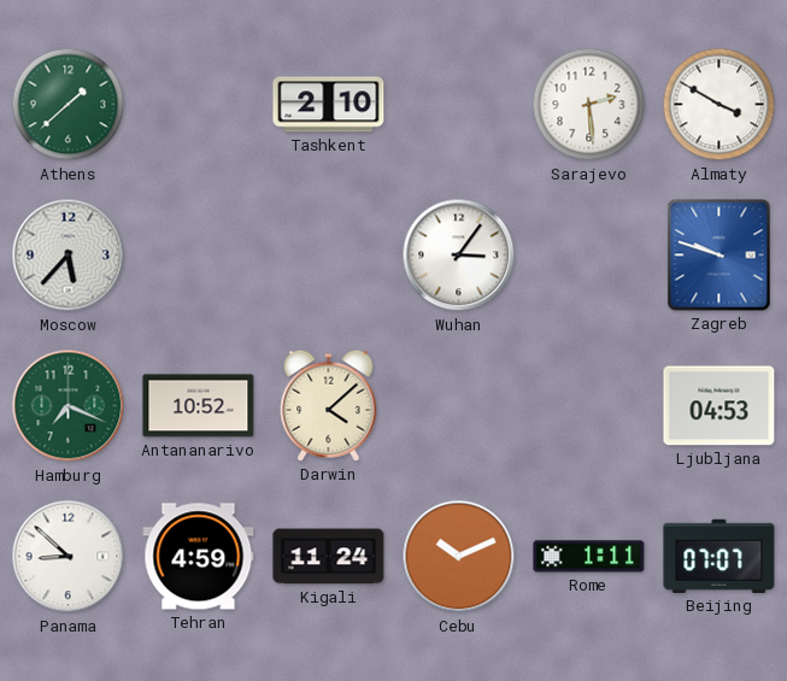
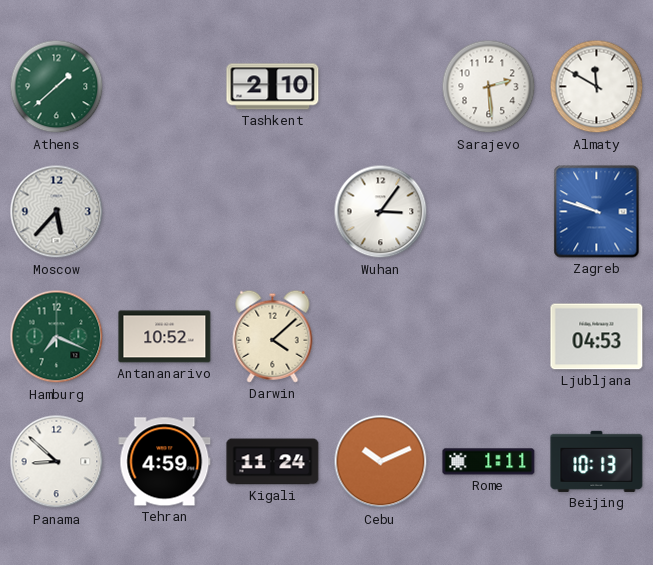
Almaty: 3:50 -> 11:50 (597, 87)
Beijing: 07:07 -> 10:13 (597, 461)
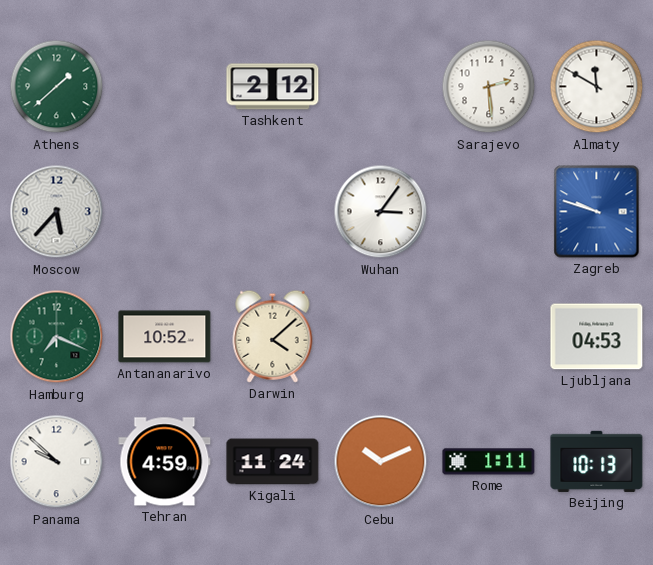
Tashkent: 2:10 -> 2:12 (273, 87)
Panama: 8:52 -> 9:52 (57, 462)
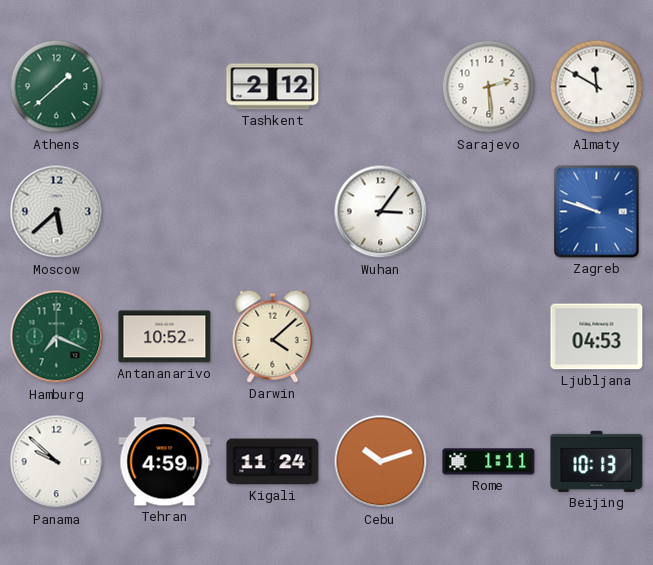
Moscow: 5:37 -> 5:38 (57, 212)
Cebu: 10:11 -> 10:12 (381, 462)
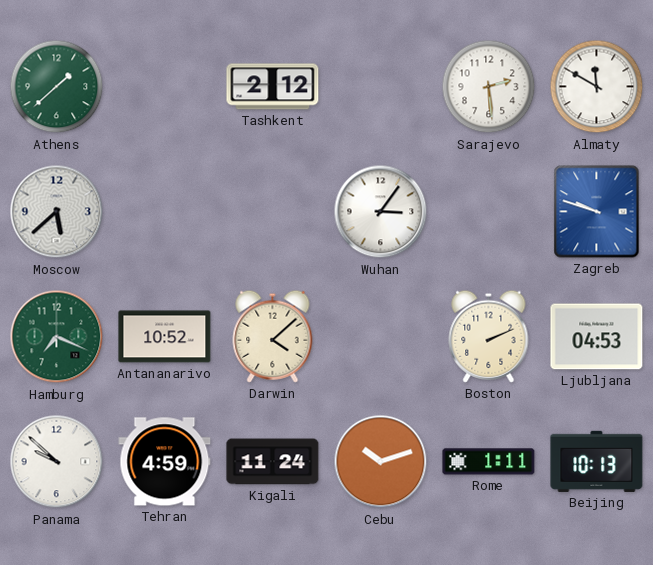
Boston: none -> 2:11 (489, 336)
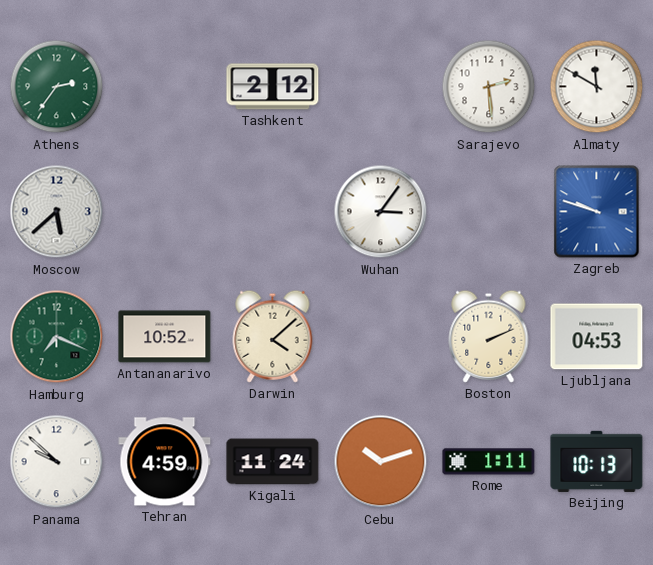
Athens: 1:38 -> 2:36 (57, 87)
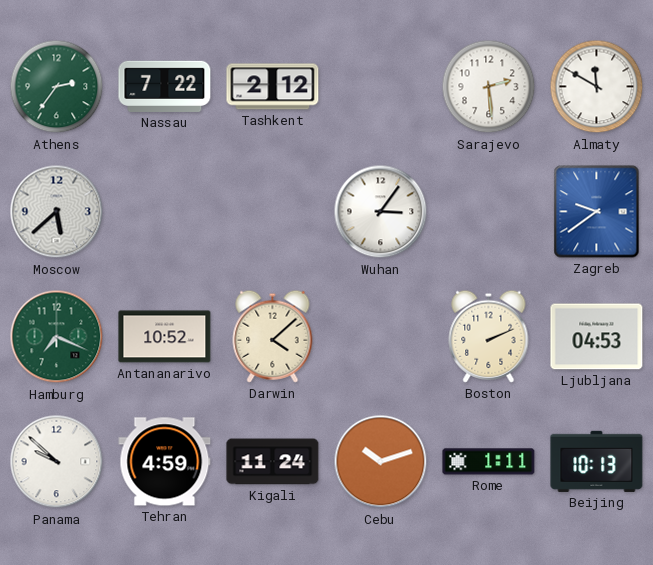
Nassau: none -> 7:22 (165, 86)
Zagreb: 9:48 -> 9:39 (597, 212)
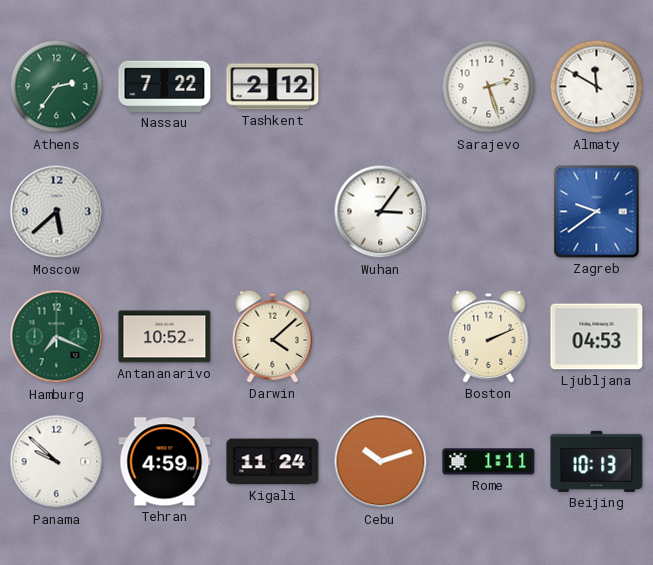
Sarajevo: 2:29 -> 2:27 (489, 87)
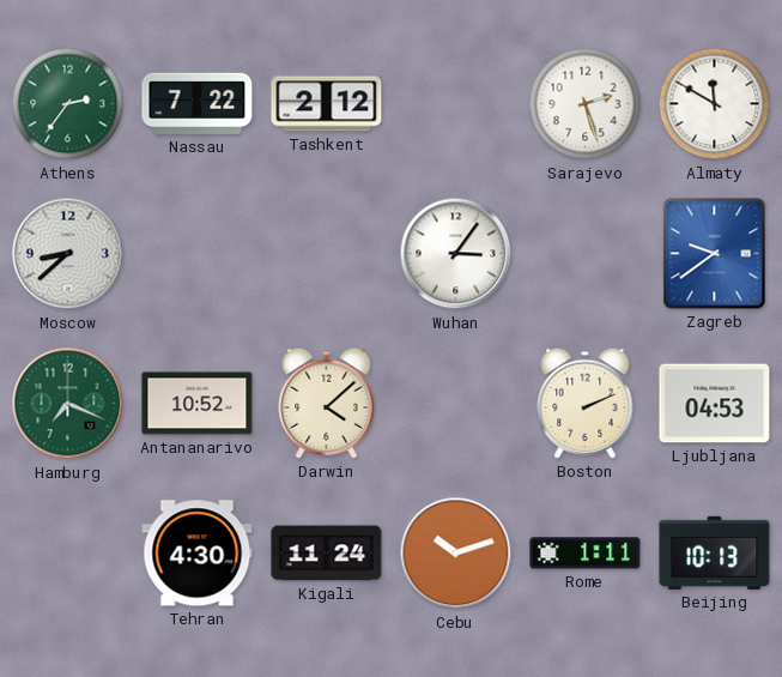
Moscow: 5:38 -> 8:38 (68, 254)
Panama: 9:52 -> none (57, 462)
Tehran: 4:59 -> 4:30 (198, 554)
